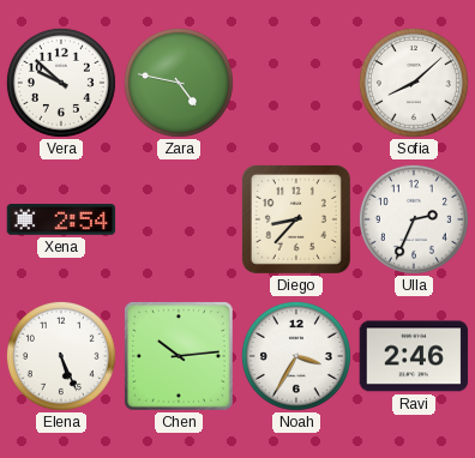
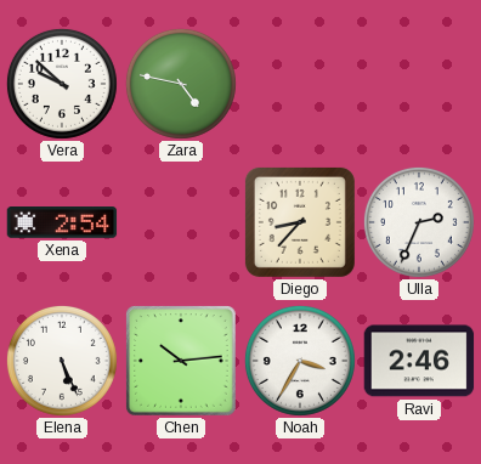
Sofia: 8:08 -> none (414, 83)
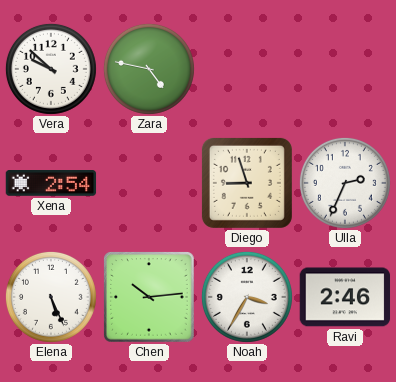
Diego: 8:37 -> 8:57 (247, 183)
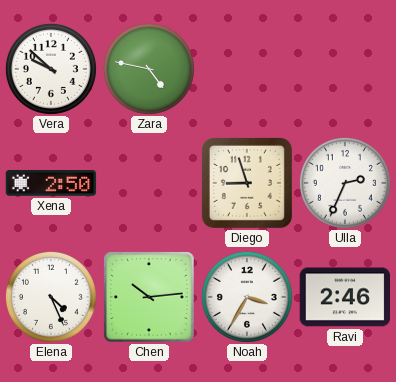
Xena: 2:54 -> 2:50 (51, 184)
Elena: 5:26 -> 4:26 (51, 297)
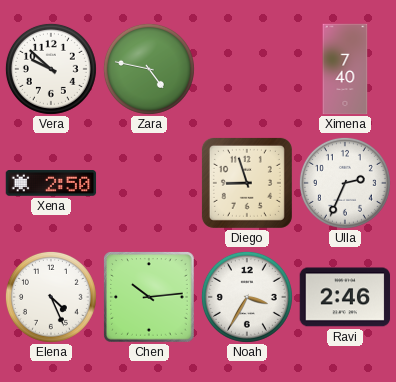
Ximena: none -> 7:40 (345, 69)
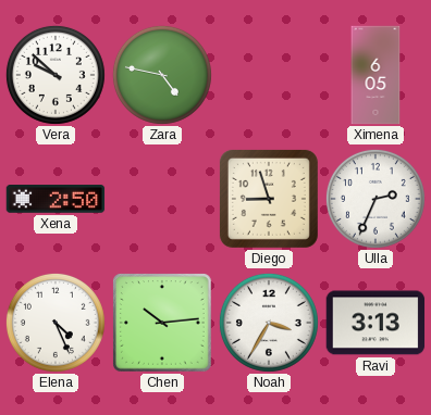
Ximena: 7:40 -> 6:05 (375, 75)
Ravi: 2:46 -> 3:13 (375, 323)
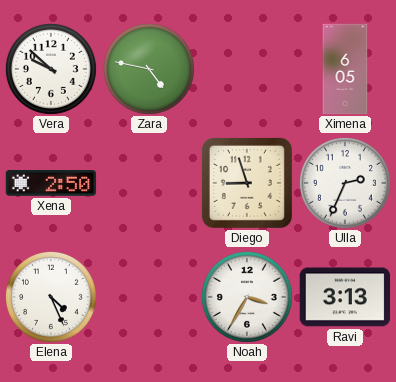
Chen: 10:14 -> none (162, 323)
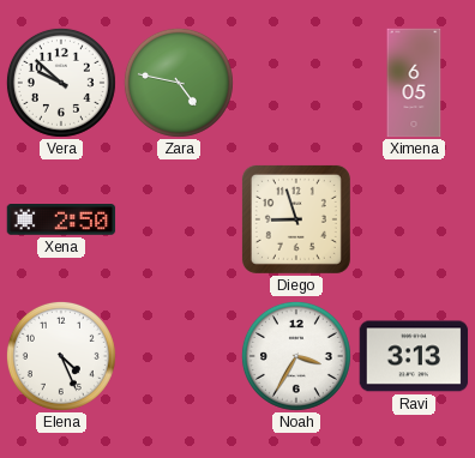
Ulla: 2:34 -> none (345, 183)
